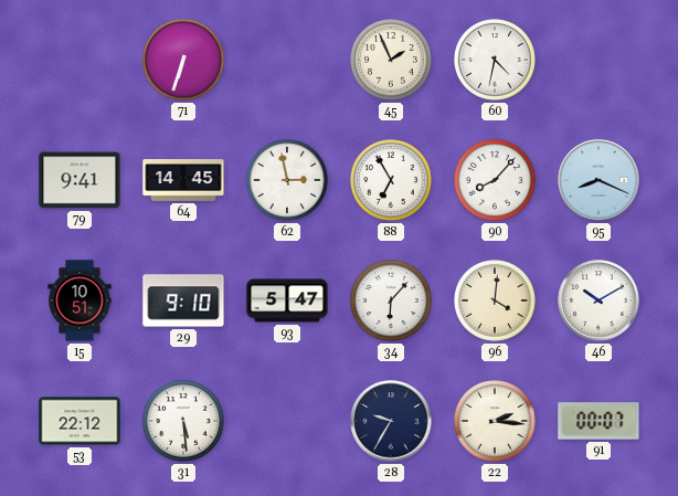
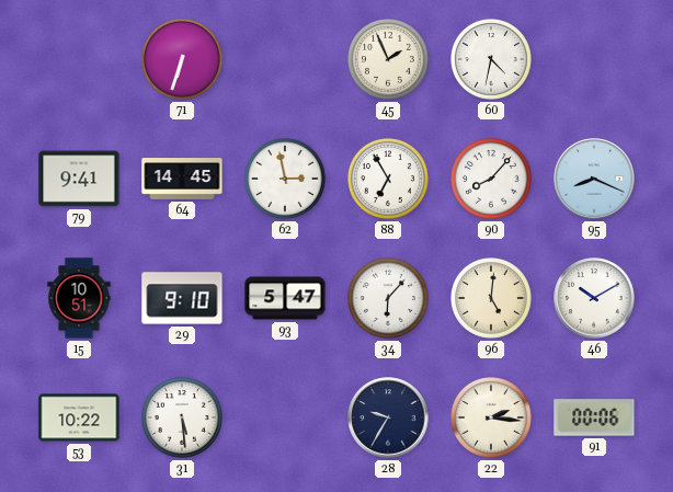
96: 4:01 -> 5:01 (492, 299)
53: 22:12 -> 10:22 (79, 417)
91: 00:07 -> 00:06 (594, 417)
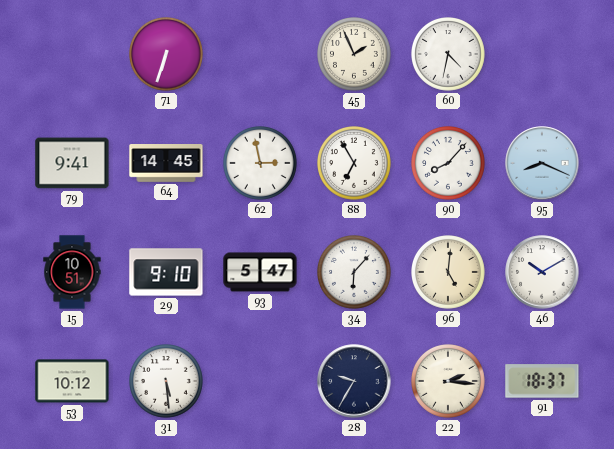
53: 10:22 -> 10:12 (72, 381)
91: 00:06 -> 18:37 (542, 381)
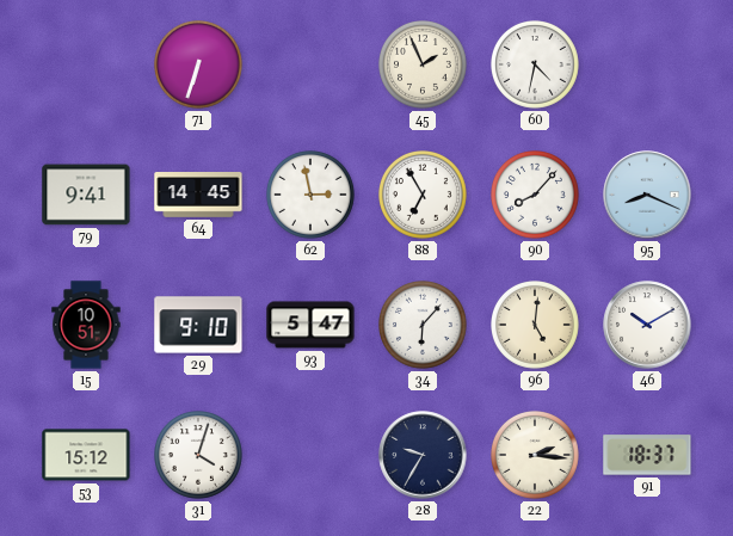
53: 10:12 -> 15:12 (86, 455)
31: 5:29 -> 4:03 (199, 456)
